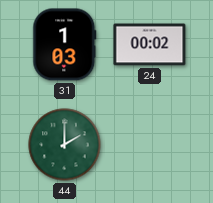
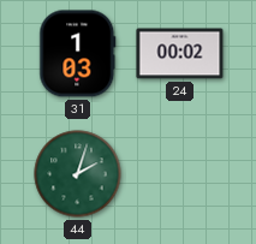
44: 2:00 -> 2:03 (78, 174)
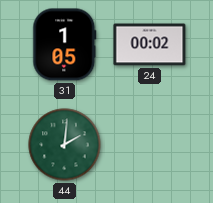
31: 1:03 -> 1:05 (65, 45)
44: 2:03 -> 2:01 (65, 145)
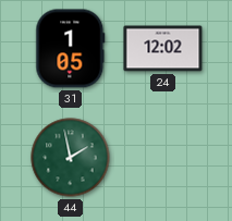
24: 00:02 -> 12:02 (163, 49)
44: 2:01 -> 1:58 (71, 158)
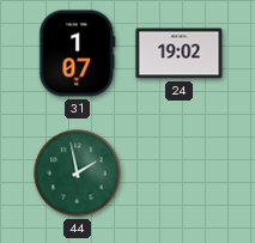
31: 1:05 -> 1:07 (78, 54)
24: 12:02 -> 19:02 (180, 54)
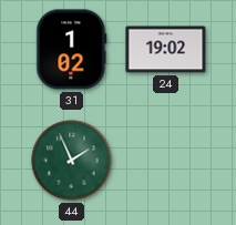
31: 1:07 -> 1:02 (72, 50)
44: 1:58 -> 1:56 (72, 161)
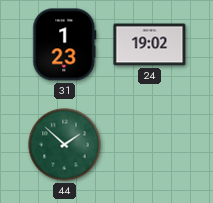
31: 1:02 -> 1:23 (65, 45)
44: 1:56 -> 1:52 (65, 145)
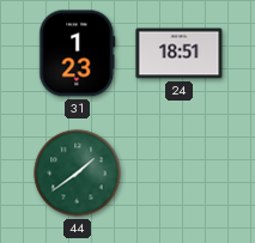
24: 19:02 -> 18:51 (180, 54)
44: 1:52 -> 1:39 (78, 174)
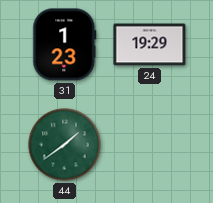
24: 18:51 -> 19:29 (150, 45)
